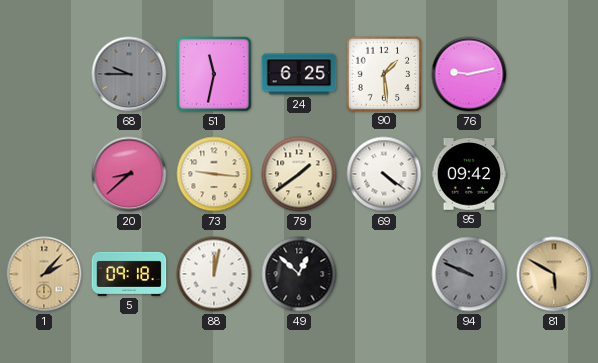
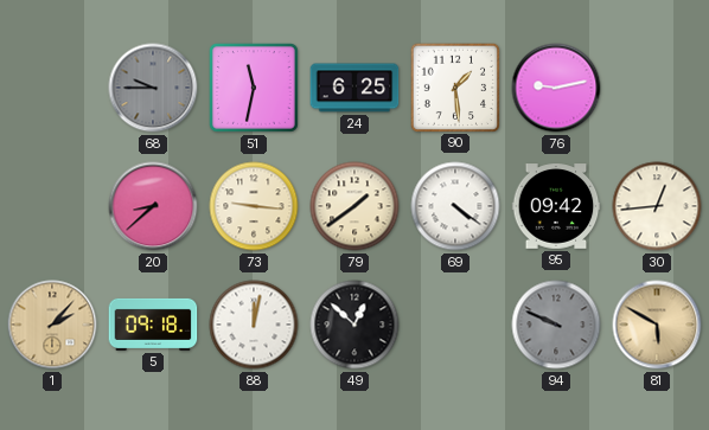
30: none -> 12:44 (657, 206)
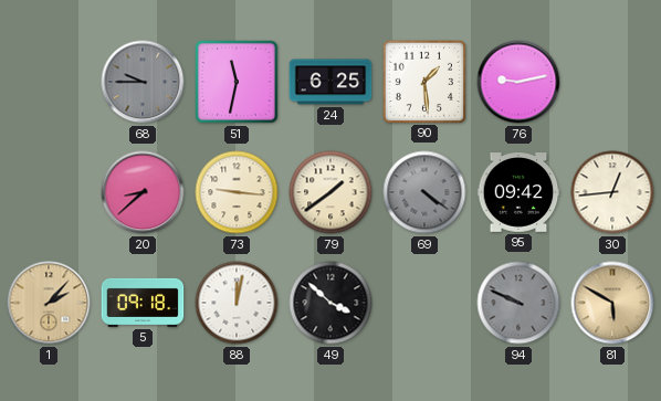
69 dial: white -> grey (424, 192)
49: 12:52 -> 3:52 (330, 303)
